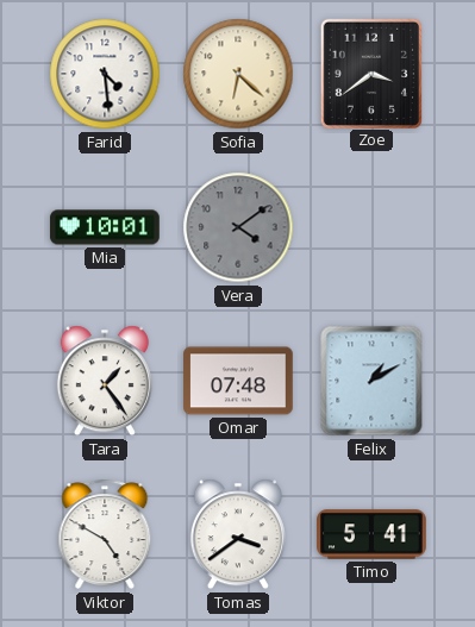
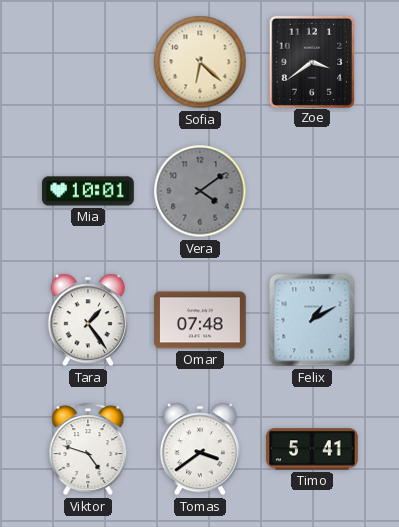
Farid: 4:29 -> none (105, 74)
Viktor: 4:50 -> 4:48 (88, 449)
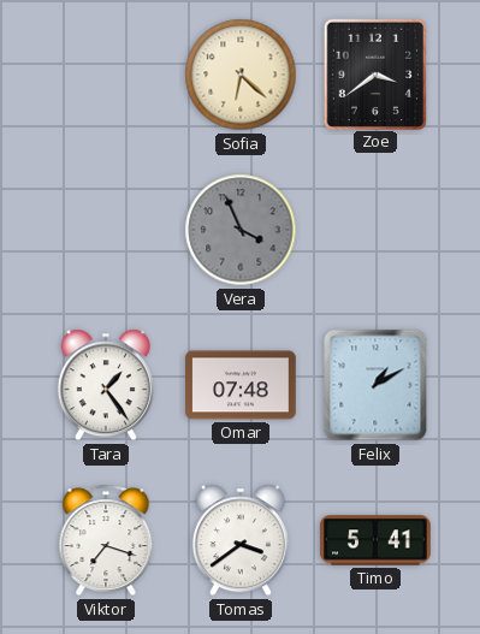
Mia: 10:01 -> none (88, 191)
Vera: 4:09 -> 3:56 (241, 230)
Viktor: 4:48 -> 7:18 (106, 540)
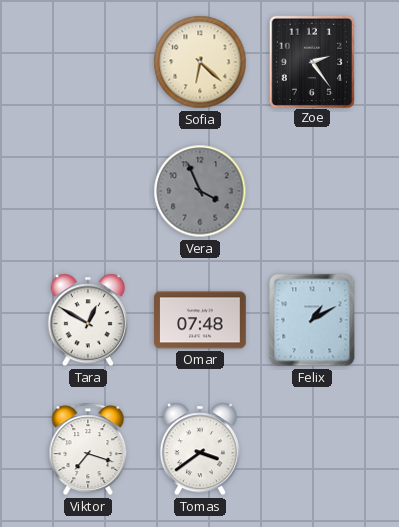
Zoe: 3:39 -> 2:24 (312, 61)
Tara: 1:24 -> 12:50 (88, 320)
Timo: 5:41 -> none (375, 540)
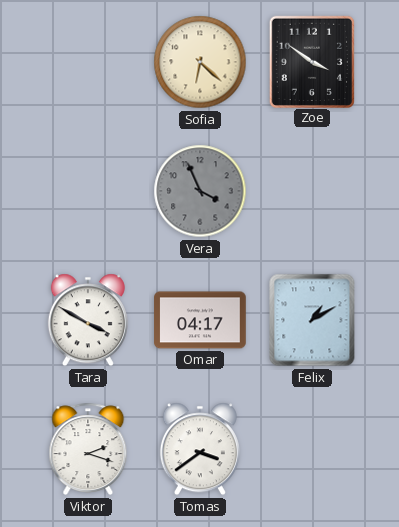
Zoe: 2:24 -> 3:51 (312, 61)
Tara: 12:50 -> 3:50 (88, 320)
Omar: 07:48 -> 04:17 (200, 320)
Viktor: 7:18 -> 2:18 (88, 449)
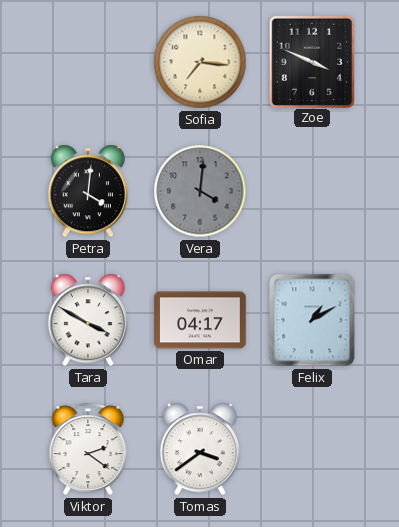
Sofia: 6:22 -> 7:16 (200, 62)
Zoe: 3:51 -> 3:49 (312, 61)
Petra: none -> 4:01 (88, 191)
Vera: 3:56 -> 4:01 (200, 191)
Viktor: 2:18 -> 2:21 (88, 449)
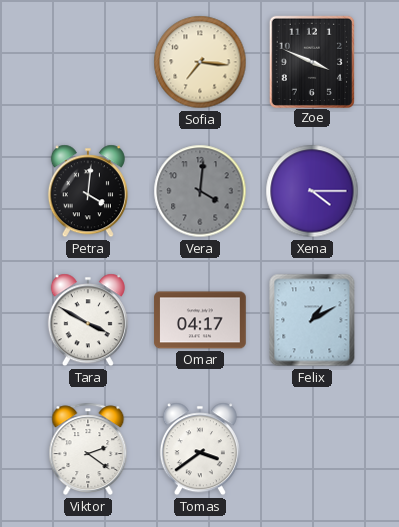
Xena: none -> 4:15 (312, 191)
